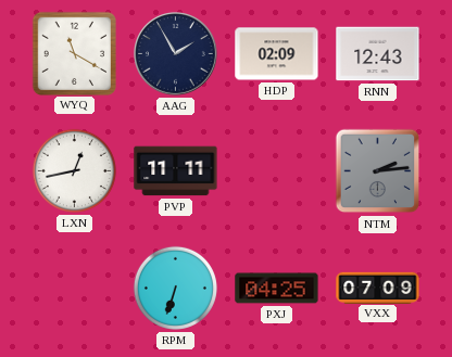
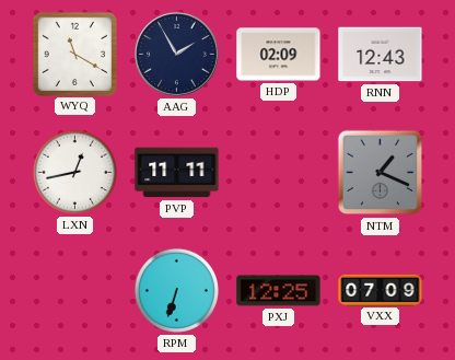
NTM: 2:14 -> 1:19 (381, 173)
PXJ: 04:25 -> 12:25 (279, 291)
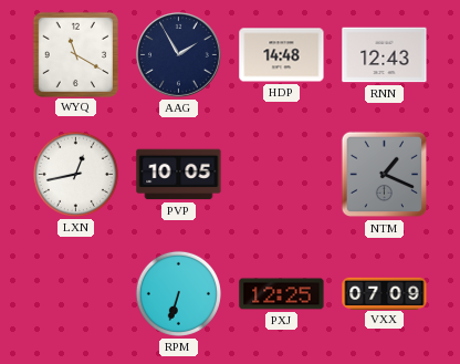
HDP: 02:09 -> 14:48 (282, 55)
PVP: 11:11 -> 10:05 (179, 175)
